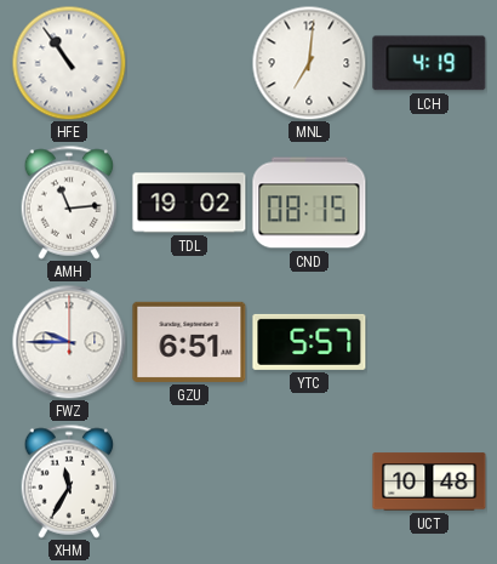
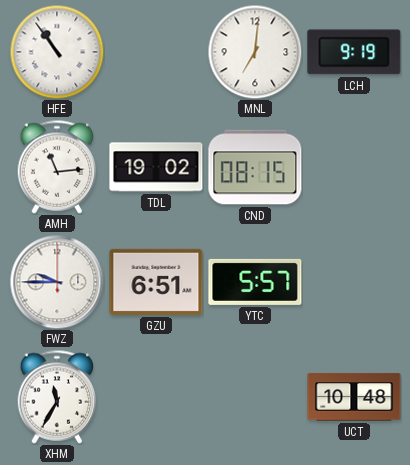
LCH: 4:19 -> 9:19 (354, 52)
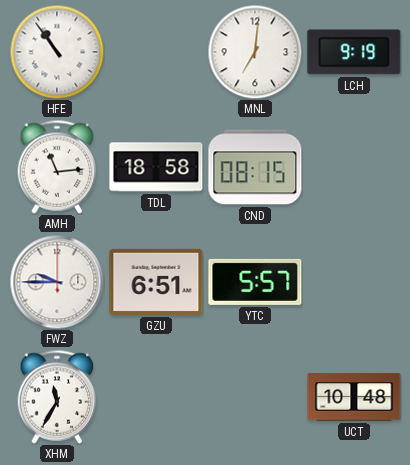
TDL: 19:02 -> 18:58 (156, 167)
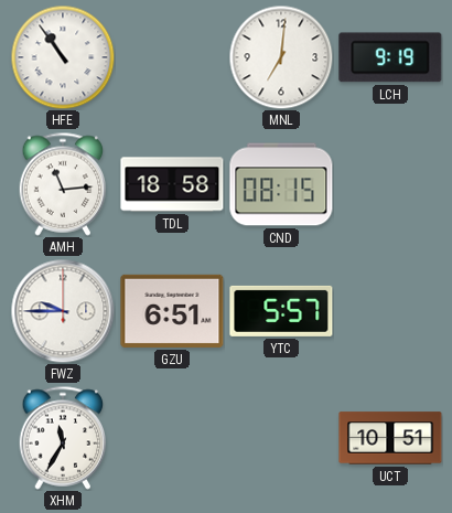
UCT: 10:48 -> 10:51 (390, 438)
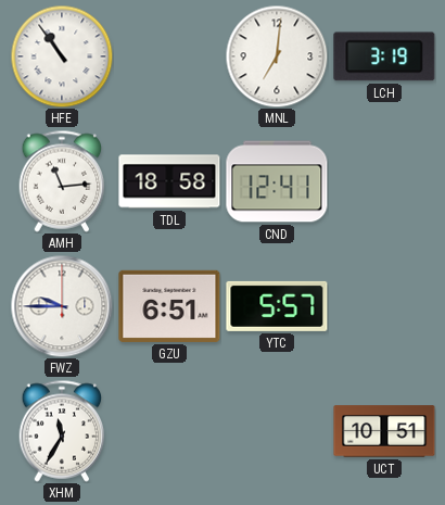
LCH: 9:19 -> 3:19 (384, 56)
CND: 08:15 -> 12:41 (277, 181)
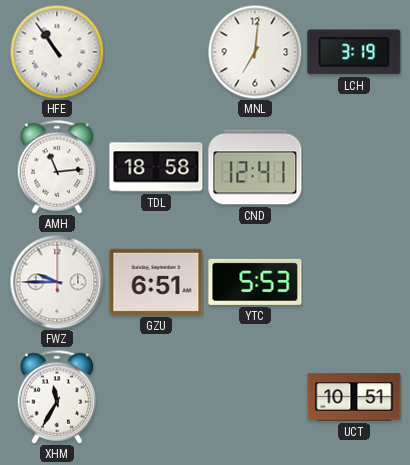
YTC: 5:57 -> 5:53 (255, 282)
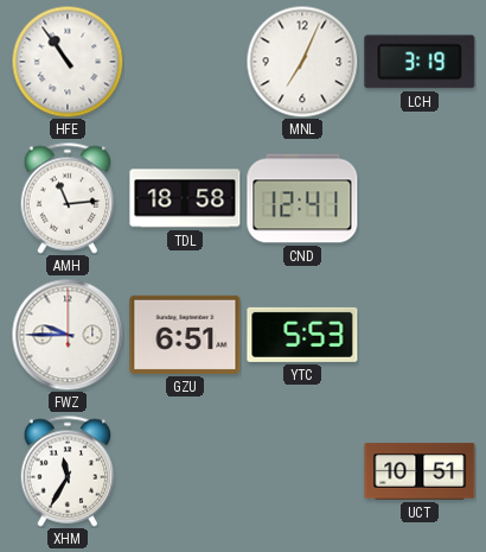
MNL: 7:01 -> 7:04 (302, 62)
